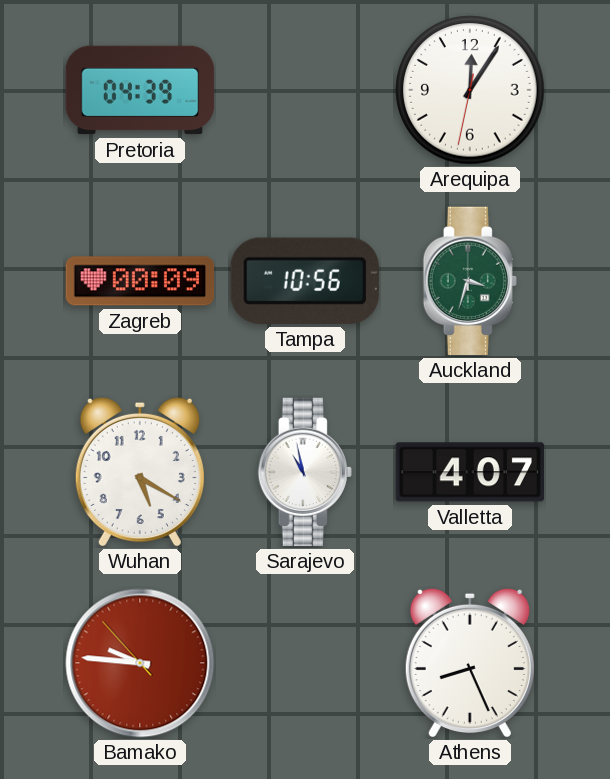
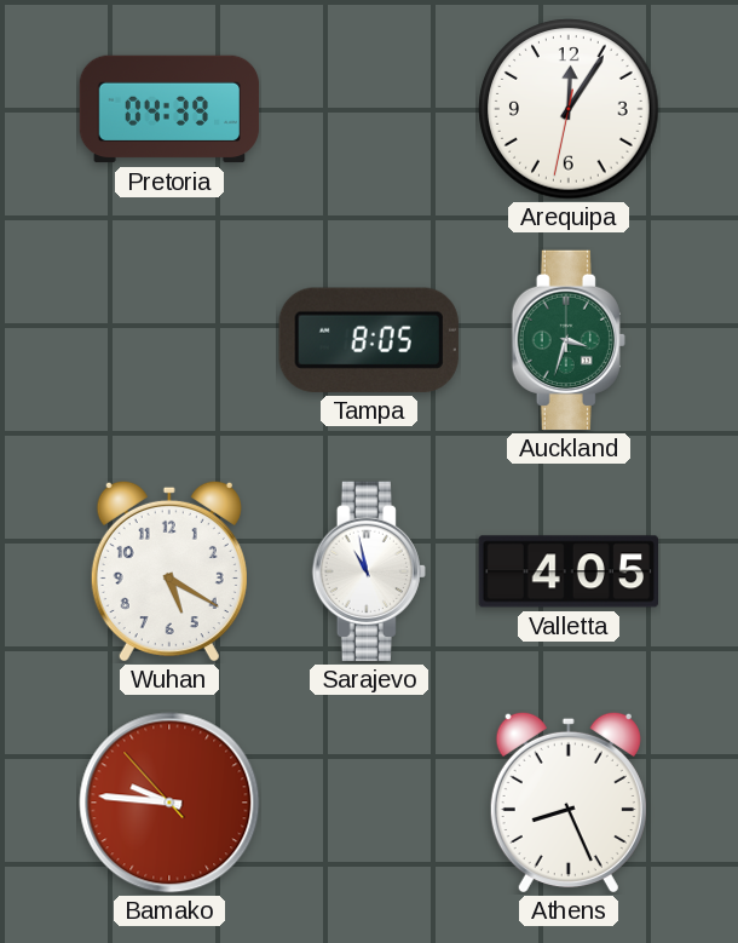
Zagreb: 00:09 -> none (140, 281)
Tampa: 10:56 -> 8:05 (369, 340)
Valletta: 4:07 -> 4:05 (567, 571)
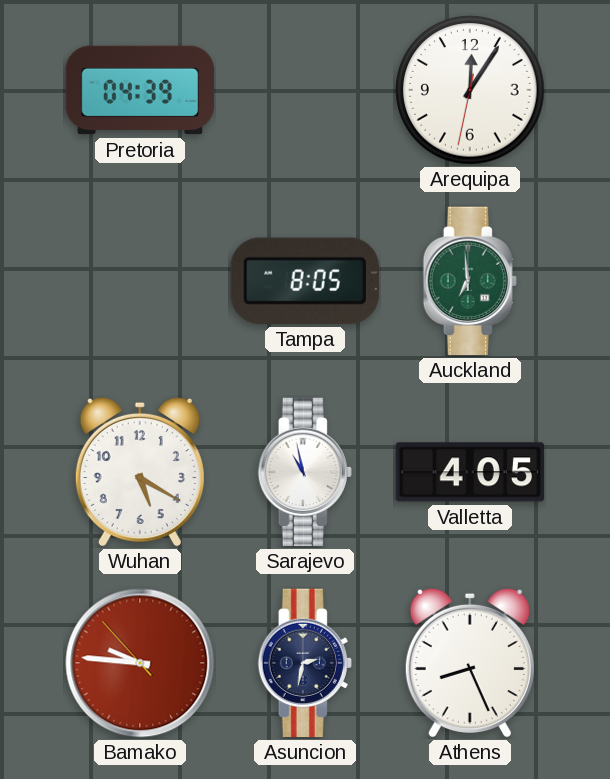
Auckland: 3:33 -> 6:59 (470, 281)
Asuncion: none -> 2:32 (305, 663)
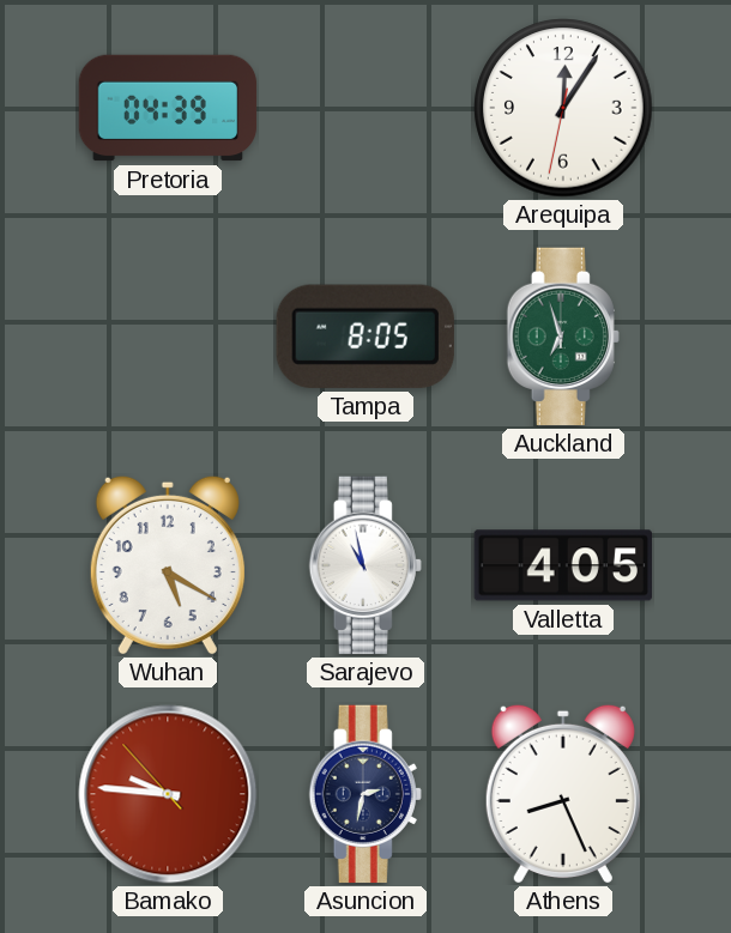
Auckland: 6:59 -> 6:57 (563, 337)
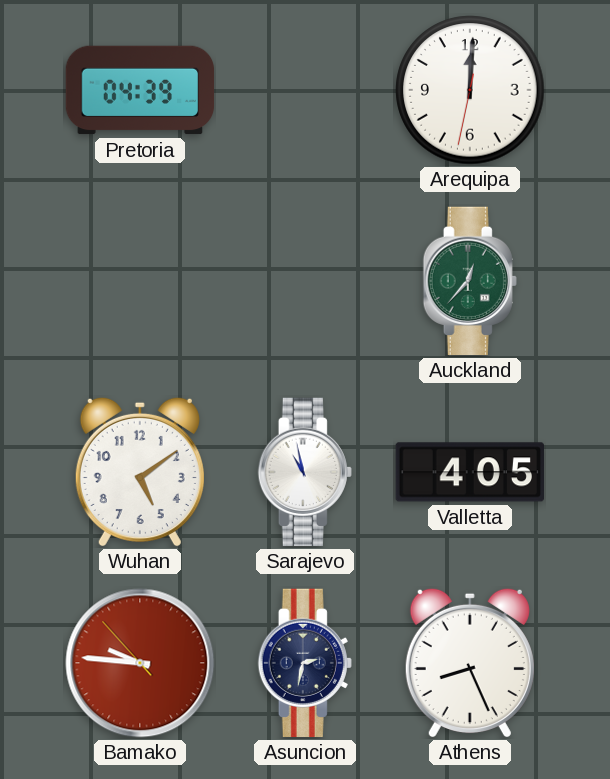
Arequipa: 12:05 -> 12:00 (470, 90)
Tampa: 8:05 -> none (365, 337)
Auckland: 6:57 -> 12:37 (470, 281)
Wuhan: 5:20 -> 5:09 (140, 472)
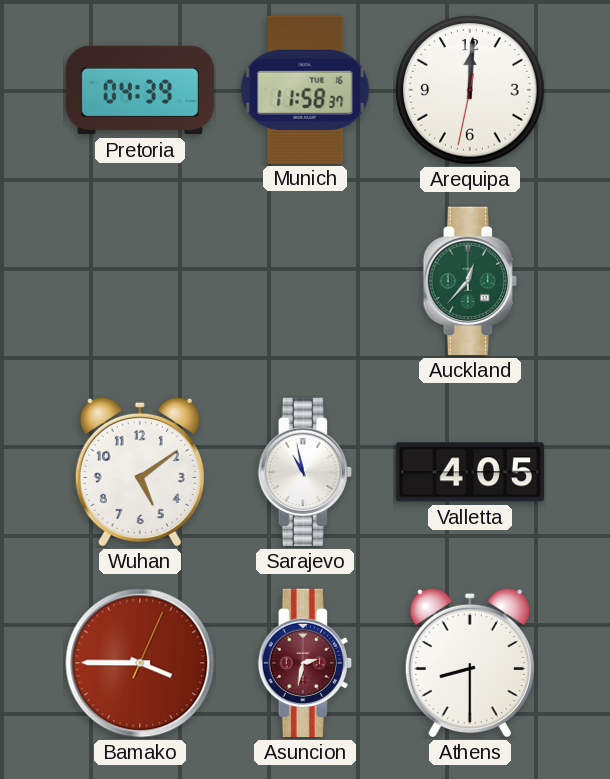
Munich: none -> 11:58 (305, 89)
Bamako: 9:45 -> 3:45 (140, 663)
Asuncion dial: navy -> burgundy (305, 663)
Athens: 8:26 -> 8:30 (470, 663)
